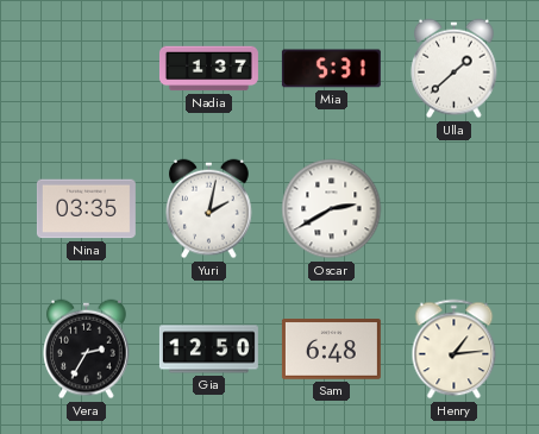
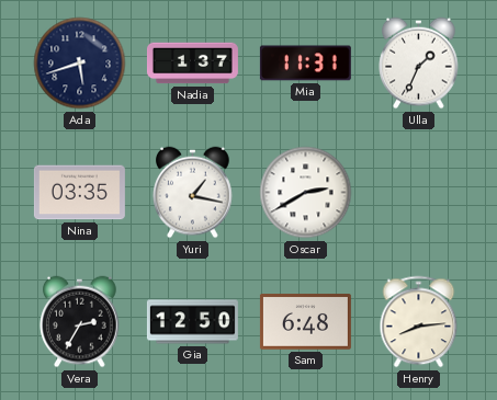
Ada: none -> 5:42 (80, 64)
Mia: 5:31 -> 11:31 (305, 64)
Ulla: 1:38 -> 1:34 (419, 64)
Yuri: 2:02 -> 1:17 (193, 193)
Henry: 1:14 -> 8:14 (419, 322)
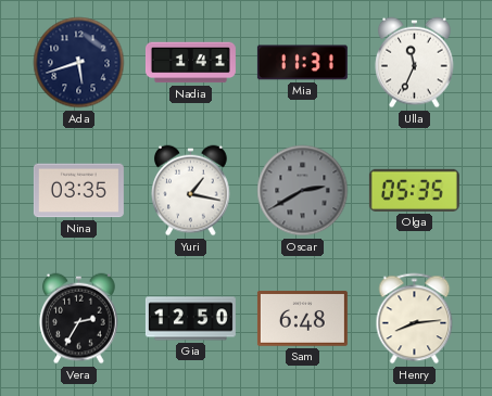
Nadia: 1:37 -> 1:41 (190, 63)
Ulla: 1:34 -> 11:34 (415, 63)
Oscar dial: white -> grey (303, 191)
Olga: none -> 05:35 (414, 190)
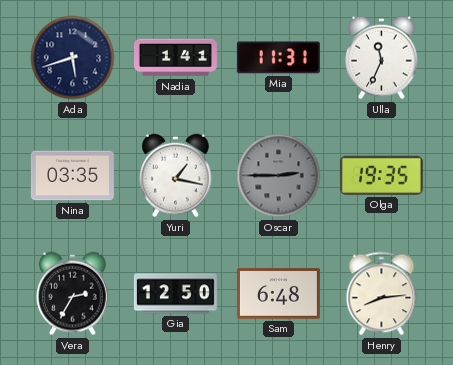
Oscar: 2:40 -> 2:45 (279, 176)
Olga: 05:35 -> 19:35 (381, 175)
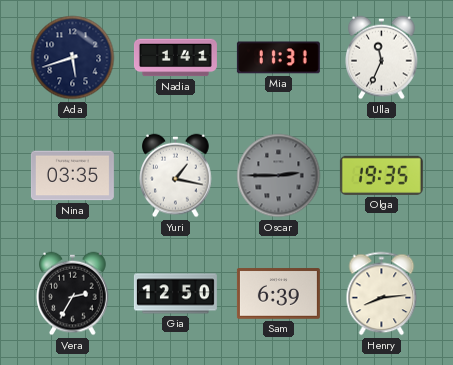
Sam: 6:48 -> 6:39 (278, 294)
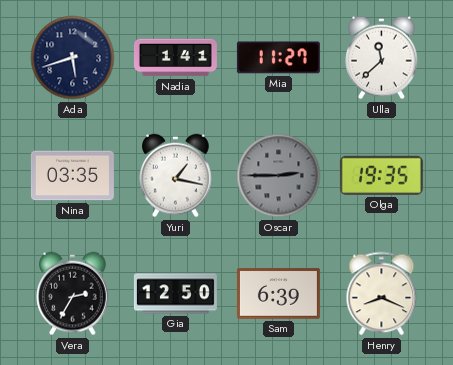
Mia: 11:31 -> 11:27 (278, 58)
Ulla: 11:34 -> 11:38 (382, 58)
Henry: 8:14 -> 8:19 (382, 294)
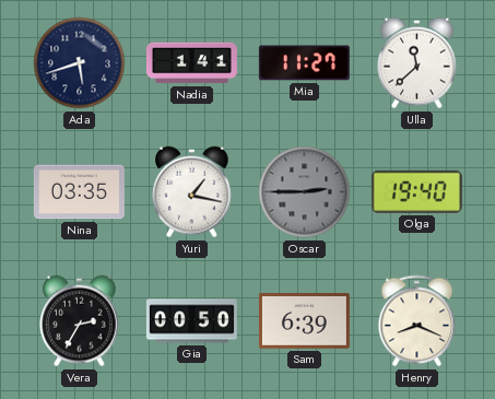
Olga: 19:35 -> 19:40 (416, 191)
Gia: 12:50 -> 00:50 (191, 321)
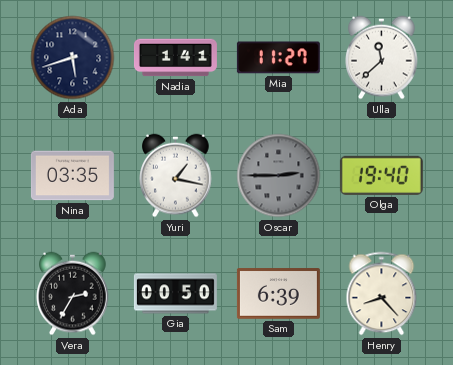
Henry: 8:19 -> 8:23 (382, 294)
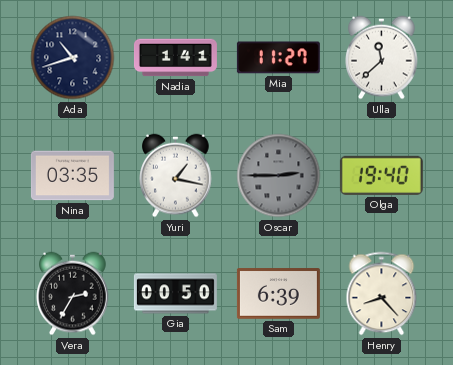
Ada: 5:42 -> 10:42 (73, 58)
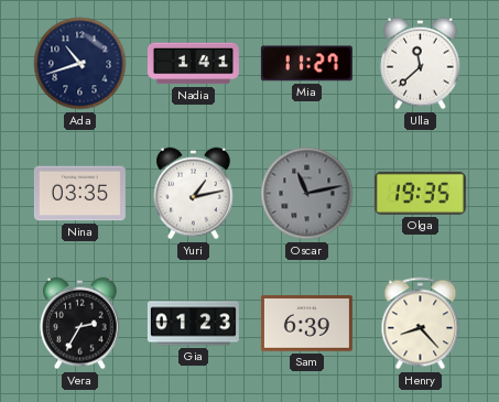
Yuri: 1:17 -> 1:13 (194, 194)
Oscar: 2:45 -> 11:13 (307, 194)
Olga: 19:40 -> 19:35 (420, 193)
Gia: 00:50 -> 01:23 (193, 324)
